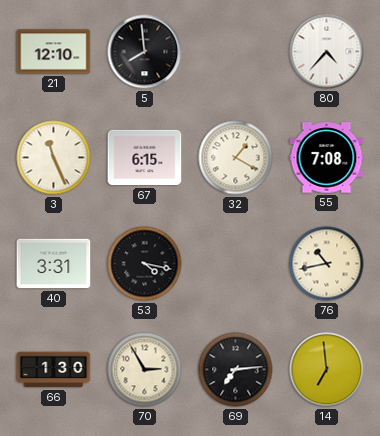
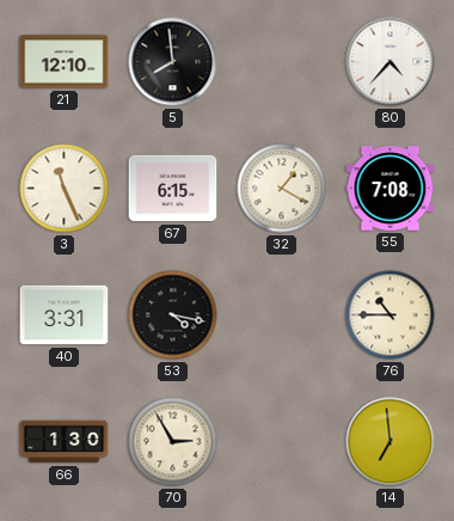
76: 10:43 -> 10:45 (391, 315)
69: 7:14 -> none (236, 370)
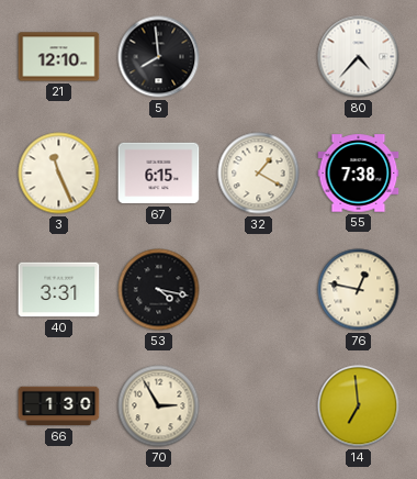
55: 7:08 -> 7:38 (359, 174)
76: 10:45 -> 12:47 (359, 290)
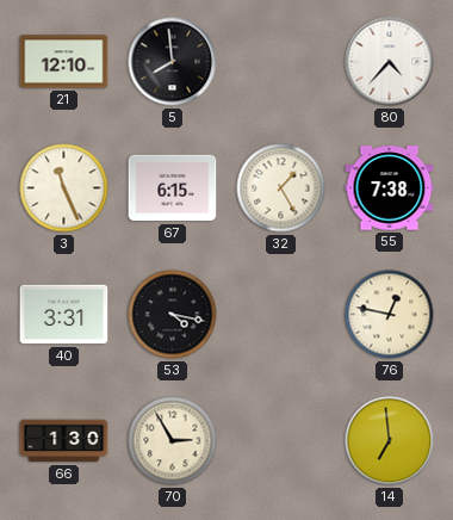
32: 1:20 -> 1:25 (281, 188)
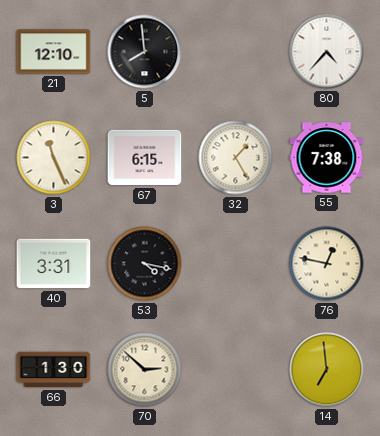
70: 2:55 -> 2:52 (145, 370)
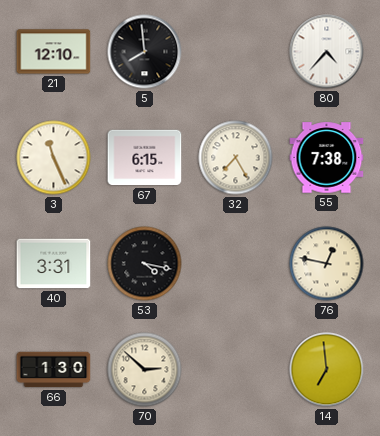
32: 1:25 -> 7:25 (236, 158)
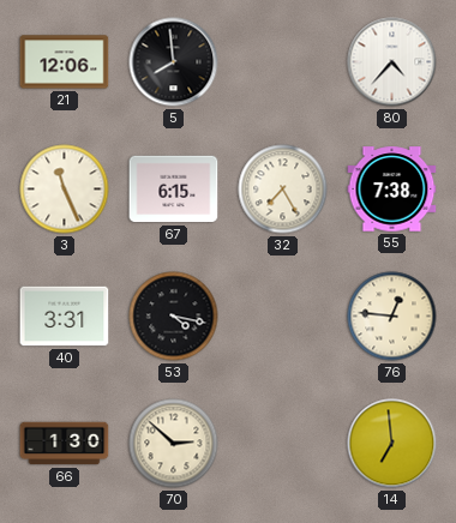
21: 12:10 -> 12:06 (65, 62)
76: 12:47 -> 12:46 (392, 317)
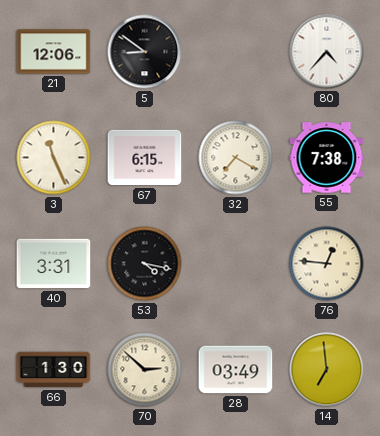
5: 7:59 -> 8:51 (145, 52)
32: 7:25 -> 7:20 (236, 158)
28: none -> 03:49 (236, 370)
